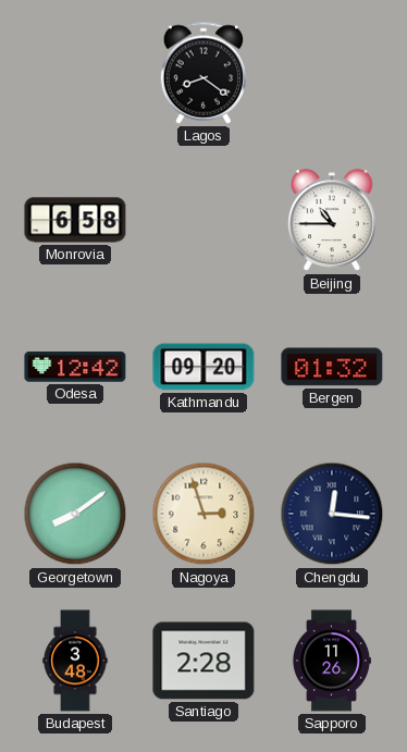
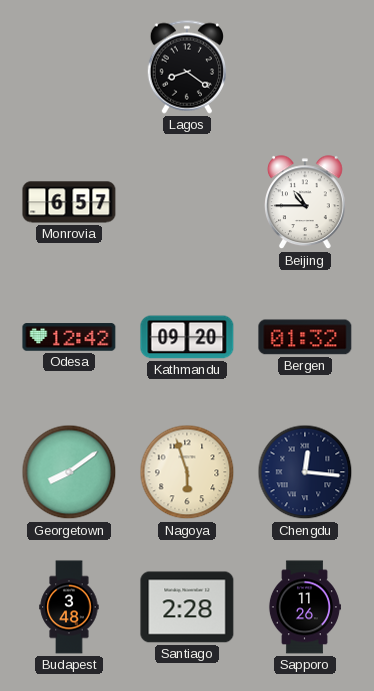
Monrovia: 6:58 -> 6:57 (69, 202)
Nagoya: 2:57 -> 5:57 (187, 472)
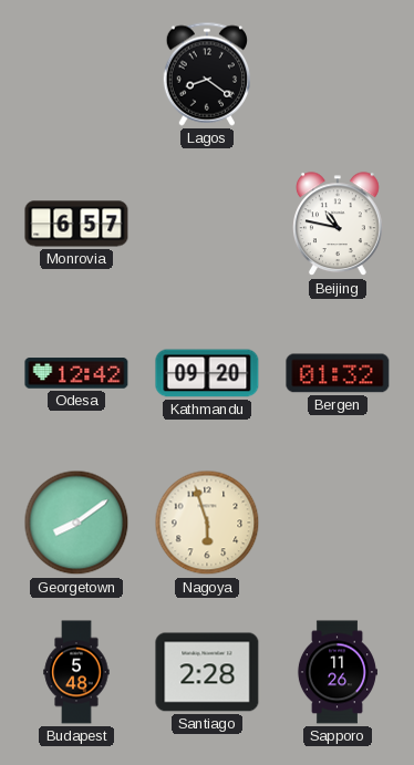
Beijing: 10:45 -> 10:47 (339, 225)
Chengdu: 12:16 -> none (305, 472)
Budapest: 3:48 -> 5:48 (76, 672)
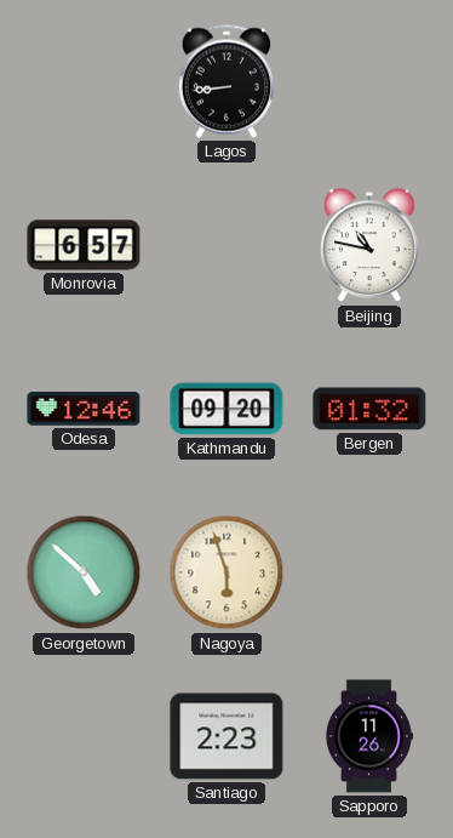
Lagos: 8:21 -> 8:44 (225, 81)
Odesa: 12:42 -> 12:46 (84, 409)
Georgetown: 8:09 -> 4:52 (84, 572)
Budapest: 5:48 -> none (76, 672)
Santiago: 2:28 -> 2:23 (226, 736)
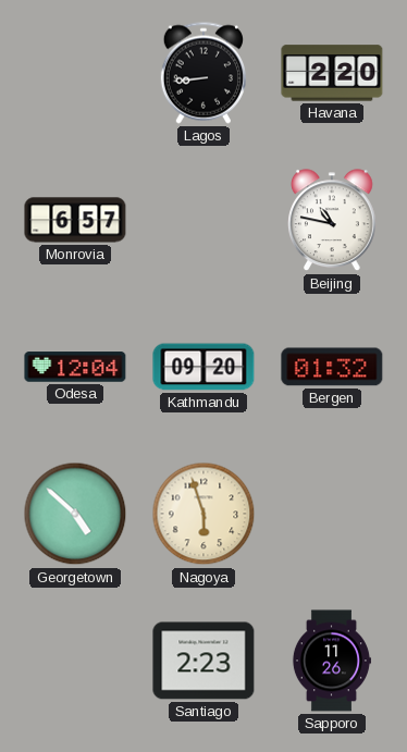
Havana: none -> 2:20 (332, 73)
Odesa: 12:46 -> 12:04 (75, 367)
